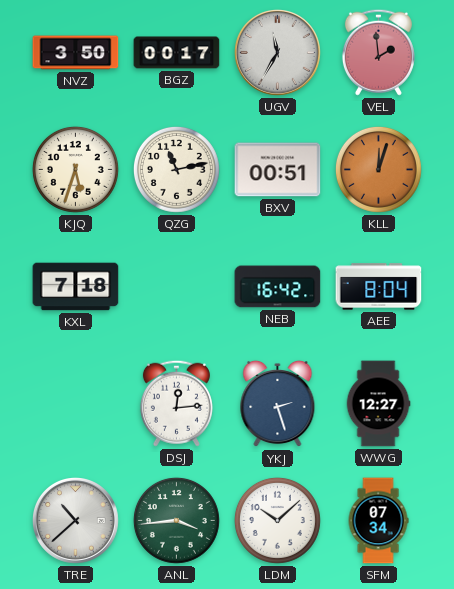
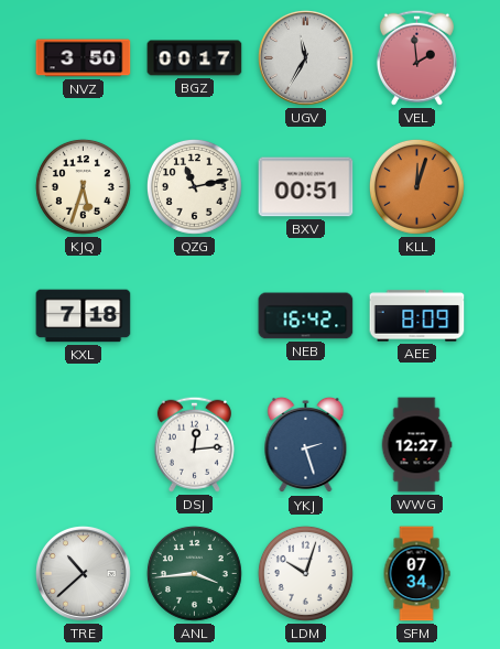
AEE: 8:04 -> 8:09 (417, 316)
LDM: 10:08 -> 10:03 (305, 573)
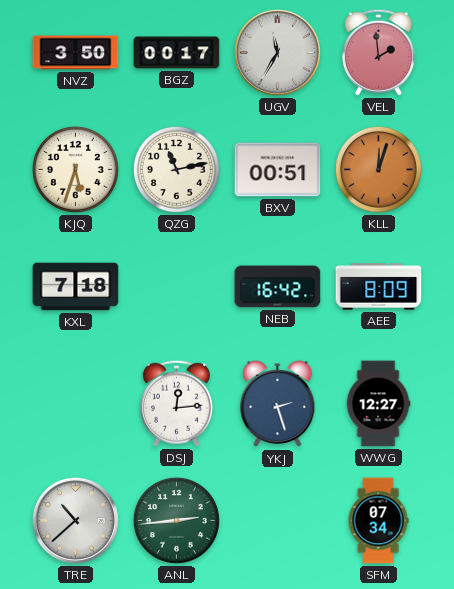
ANL: 3:44 -> 2:44 (176, 520)
LDM: 10:03 -> none (305, 573)
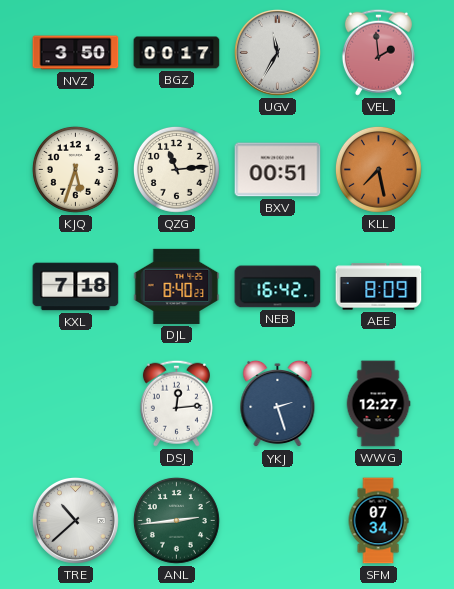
QZG: 11:13 -> 11:14 (176, 169)
KLL: 12:03 -> 7:28 (378, 169)
DJL: none -> 8:40 (177, 286)
